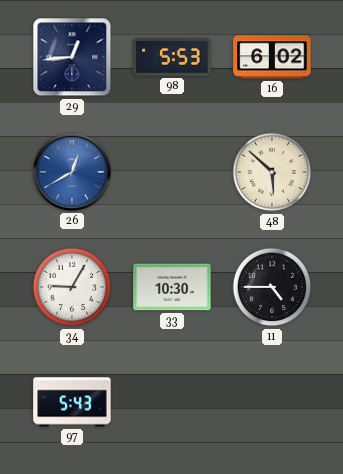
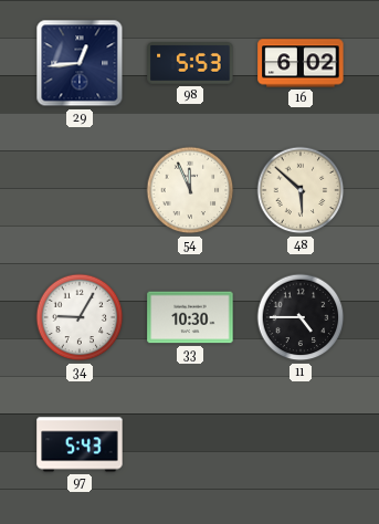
26: 12:40 -> none (72, 172)
54: none -> 11:56 (190, 190)
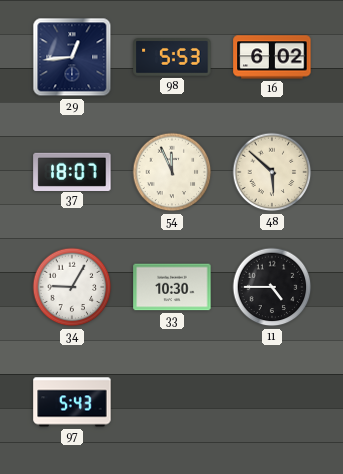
37: none -> 18:07 (72, 171)
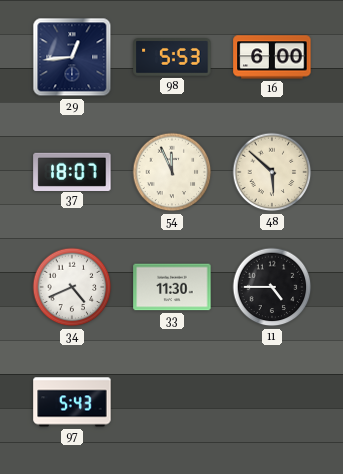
16: 6:02 -> 6:00 (272, 57)
34: 9:05 -> 4:41 (72, 287)
33: 10:30 -> 11:30 (172, 287)
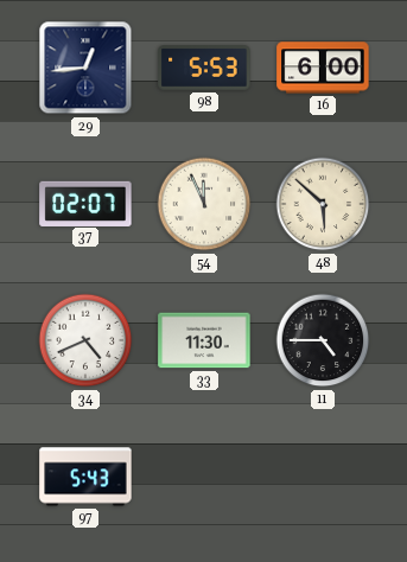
37: 18:07 -> 02:07 (85, 203)
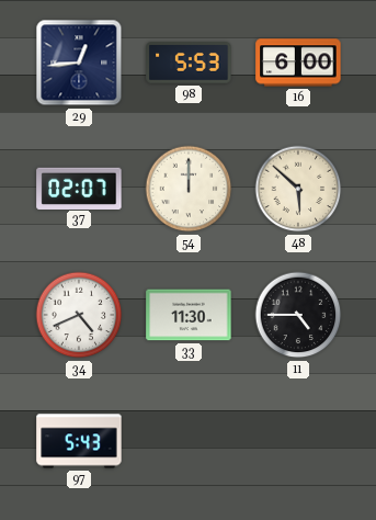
54: 11:56 -> 12:00 (189, 189)
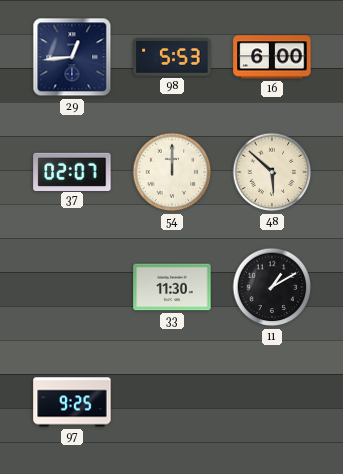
34: 4:41 -> none (79, 315)
11: 4:45 -> 1:10 (272, 287)
97: 5:43 -> 9:25 (72, 402)
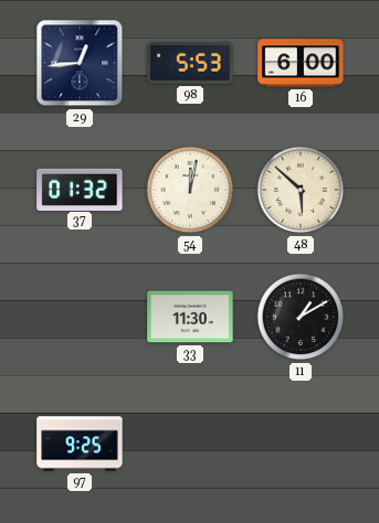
37: 02:07 -> 01:32 (80, 189)
54: 12:00 -> 12:02 (190, 190)
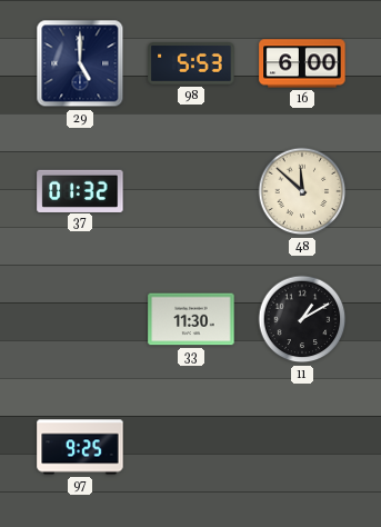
29: 12:44 -> 5:00 (80, 63)
54: 12:02 -> none (190, 190)
48: 5:52 -> 11:52 (302, 191)
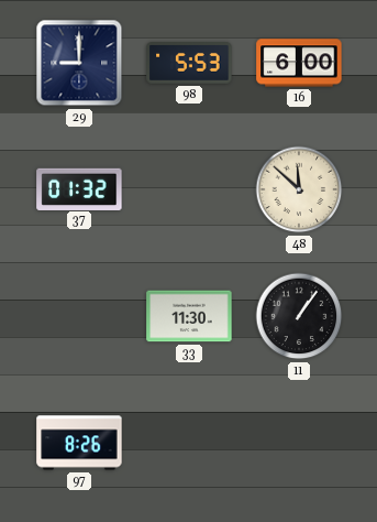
29: 5:00 -> 9:00 (79, 63)
11: 1:10 -> 1:06 (299, 316)
97: 9:25 -> 8:26 (79, 443)
